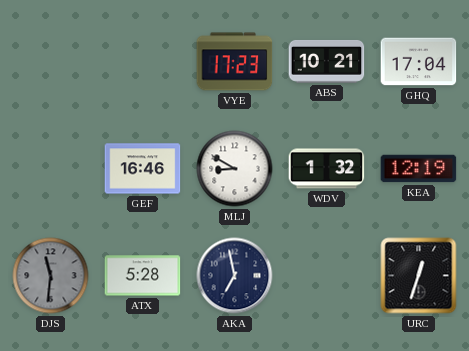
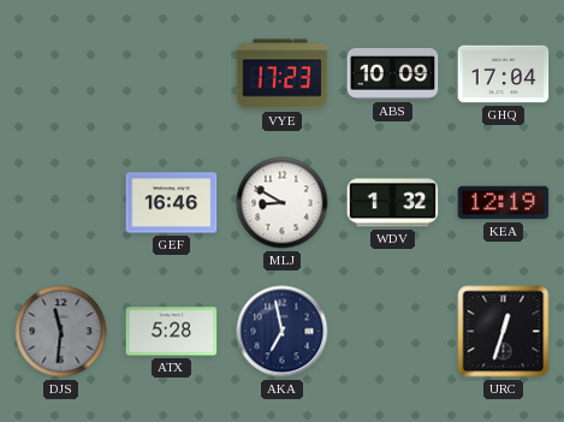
ABS: 10:21 -> 10:09 (393, 73)
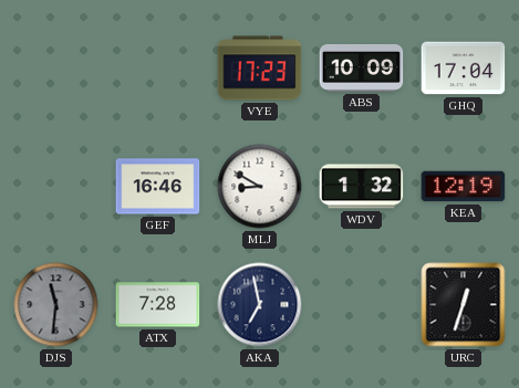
ATX: 5:28 -> 7:28 (158, 305)
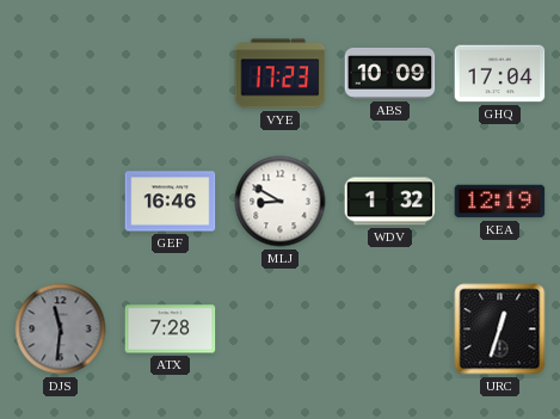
AKA: 6:58 -> none (260, 305)
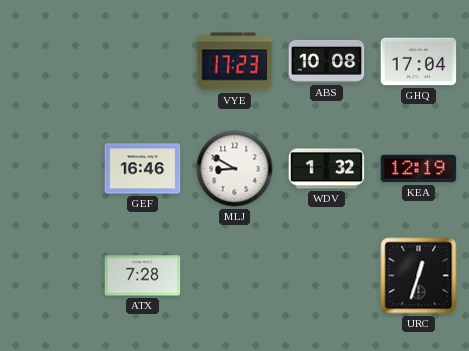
ABS: 10:09 -> 10:08 (327, 61)
DJS: 11:31 -> none (61, 329)
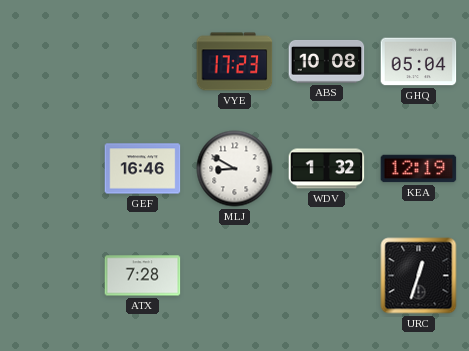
GHQ: 17:04 -> 05:04 (419, 62)
